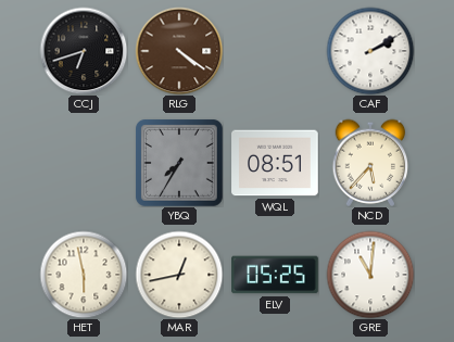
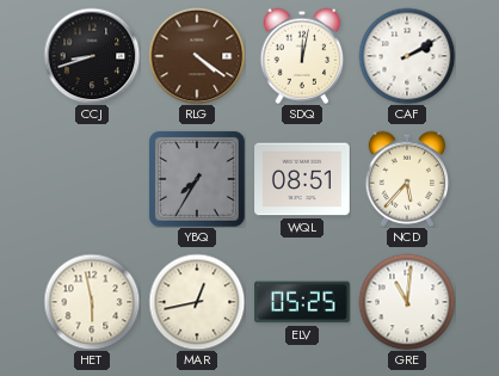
CCJ: 6:42 -> 8:42 (92, 56)
SDQ: none -> 12:02 (302, 56)
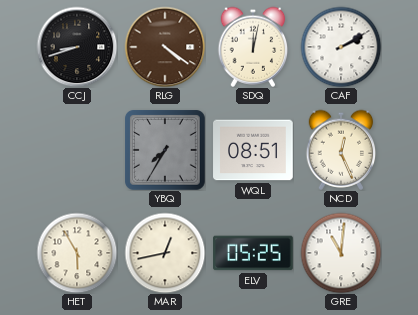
NCD: 5:37 -> 12:26 (341, 150)
HET: 5:58 -> 5:55 (77, 253)
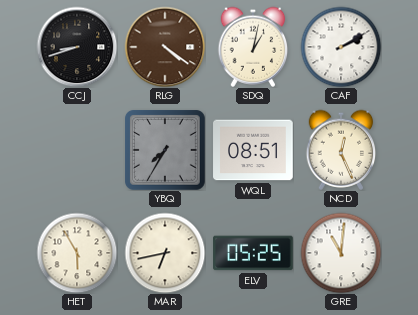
SDQ: 12:02 -> 1:02 (253, 47)
MAR: 12:43 -> 6:43 (165, 253)
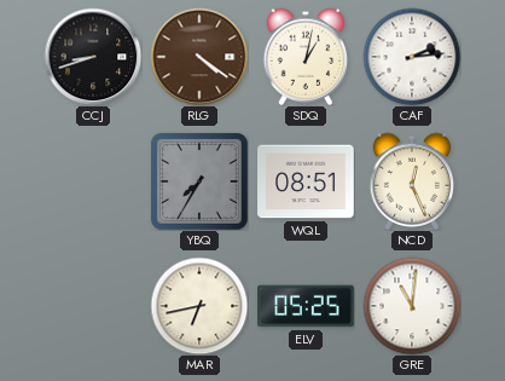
CAF: 2:10 -> 2:14 (412, 57)
HET: 5:55 -> none (77, 253)
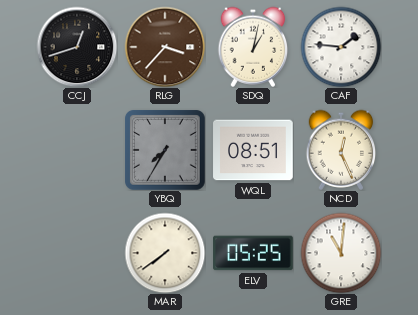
CCJ: 8:42 -> 12:42 (77, 47)
RLG: 4:21 -> 3:37 (165, 47)
CAF: 2:14 -> 1:46 (341, 47)
MAR: 6:43 -> 7:39 (165, 253)
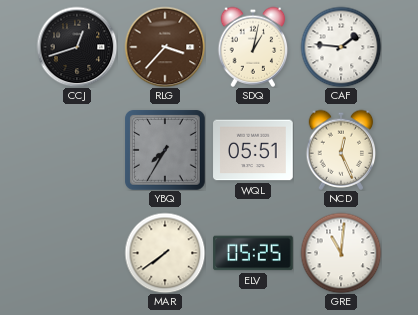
WQL: 08:51 -> 05:51 (253, 150)
